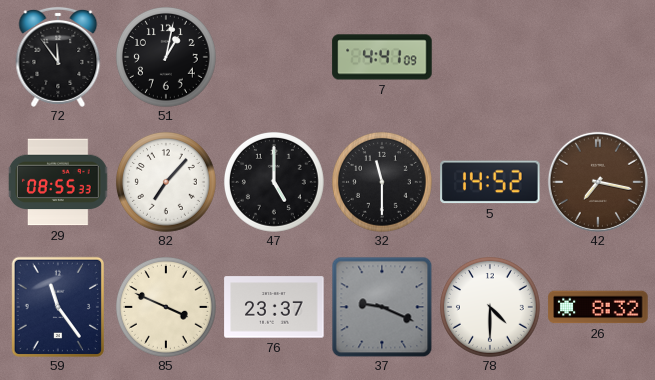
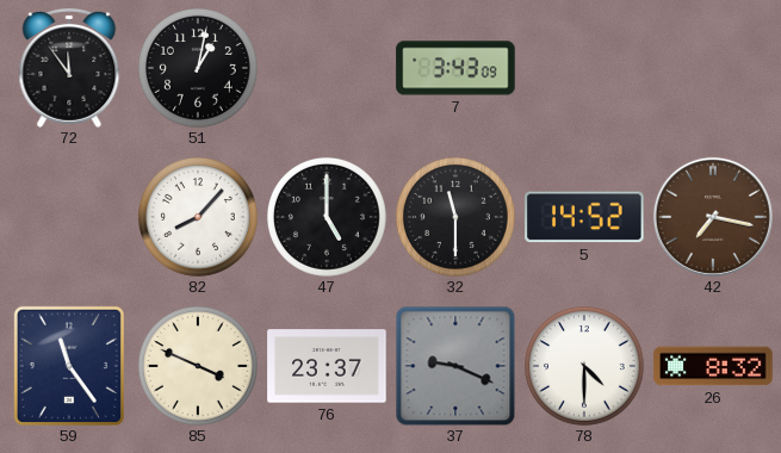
7: 4:41 -> 3:43 (455, 68)
29: 08:55 -> none (59, 182)
82: 7:07 -> 8:07 (198, 217)
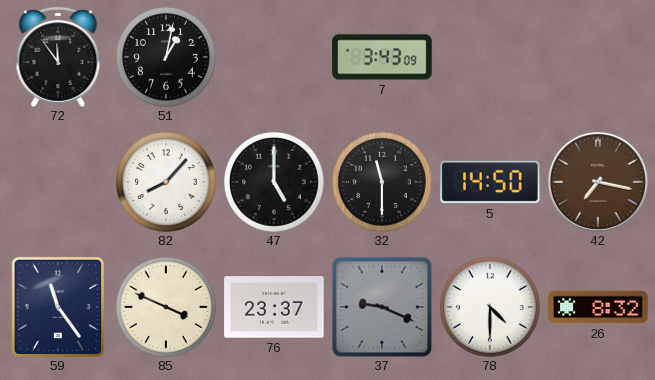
5: 14:52 -> 14:50 (490, 182)
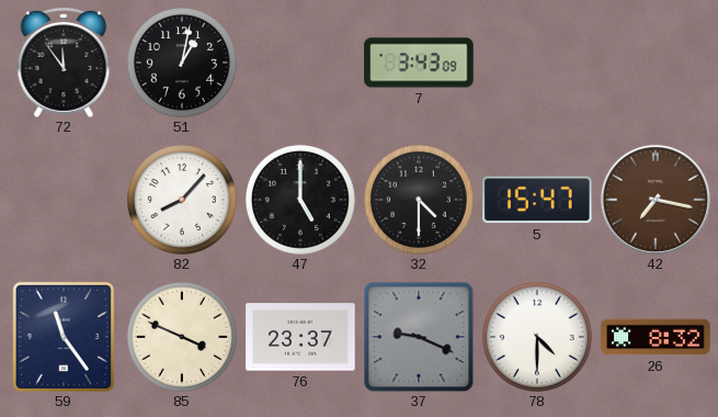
32: 11:30 -> 4:30 (419, 200)
5: 14:50 -> 15:47 (537, 200)
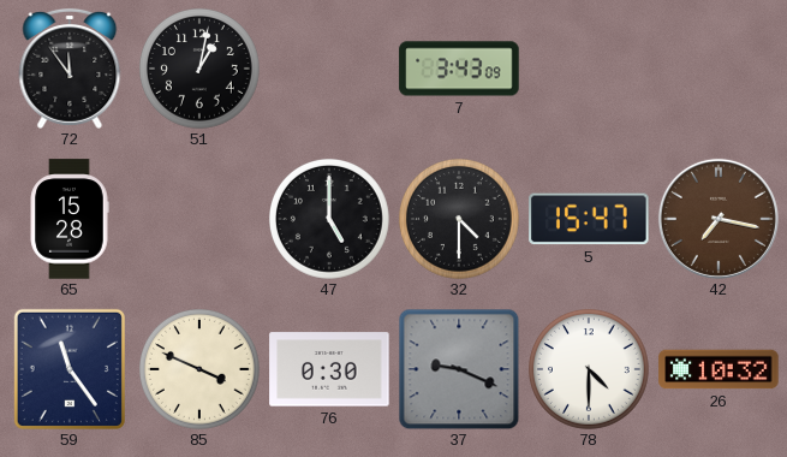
65: none -> 15:28 (70, 219)
82: 8:07 -> none (182, 200)
76: 23:37 -> 0:30 (329, 369)
26: 8:32 -> 10:32 (719, 369)
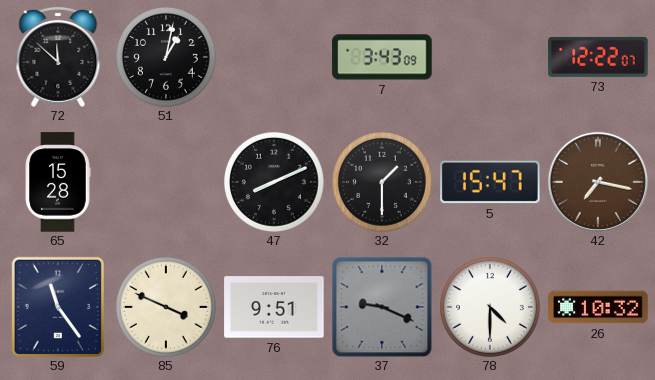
72: 11:54 -> 11:52 (58, 57)
73: none -> 12:22 (598, 57)
47: 5:00 -> 8:11 (274, 182)
32: 4:30 -> 1:30 (382, 182)
76: 0:30 -> 9:51 (274, 307)
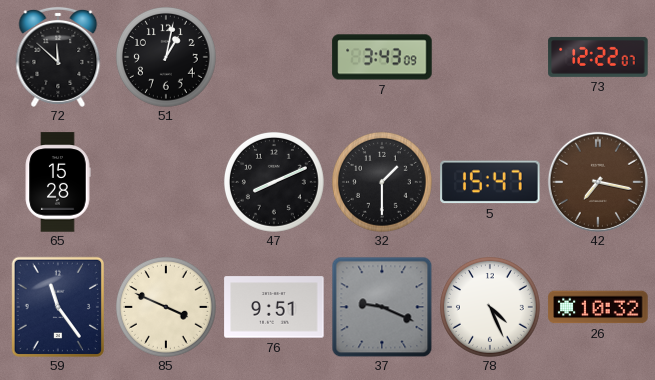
78: 4:30 -> 4:26 (490, 307)
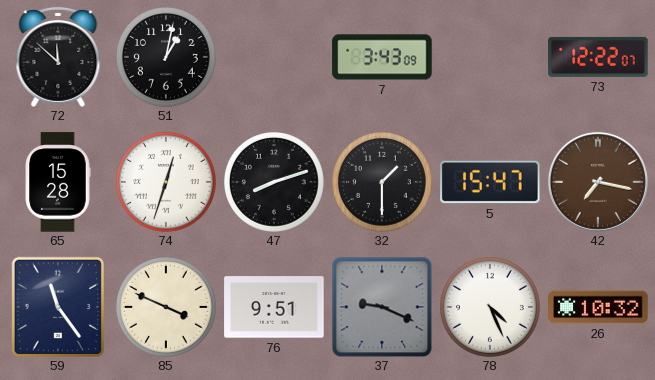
74: none -> 12:33 (166, 182)
47: 8:11 -> 8:12 (274, 182)
